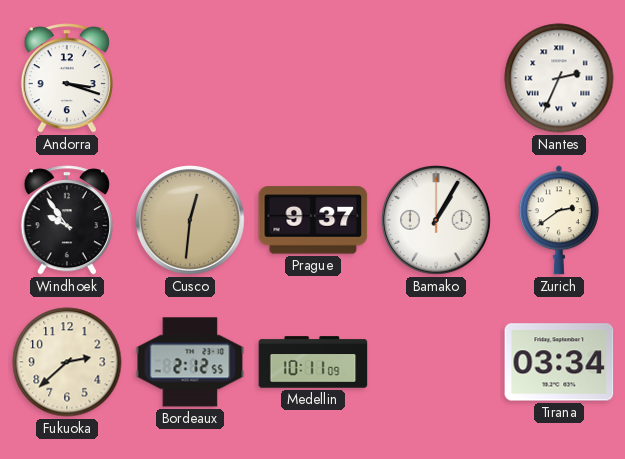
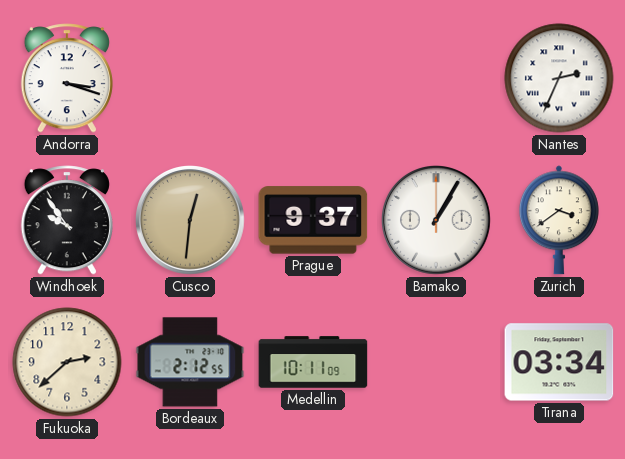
Zurich: 2:39 -> 3:39 (559, 220)
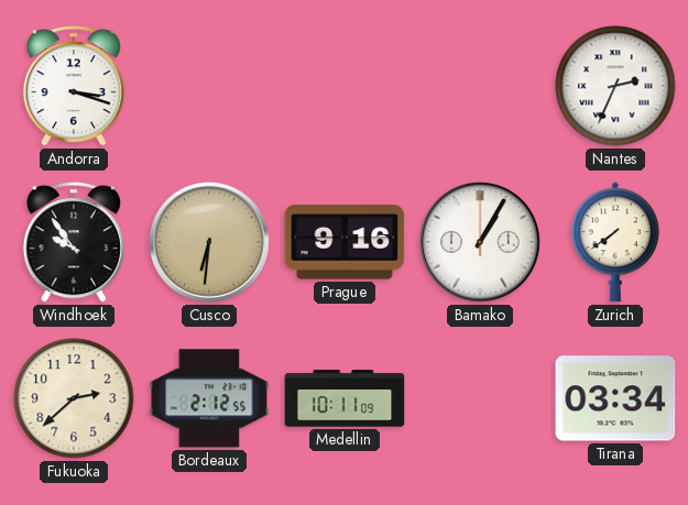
Cusco: 12:31 -> 6:31 (210, 243)
Prague: 9:37 -> 9:16 (345, 242)
Zurich: 3:39 -> 7:39 (615, 242)
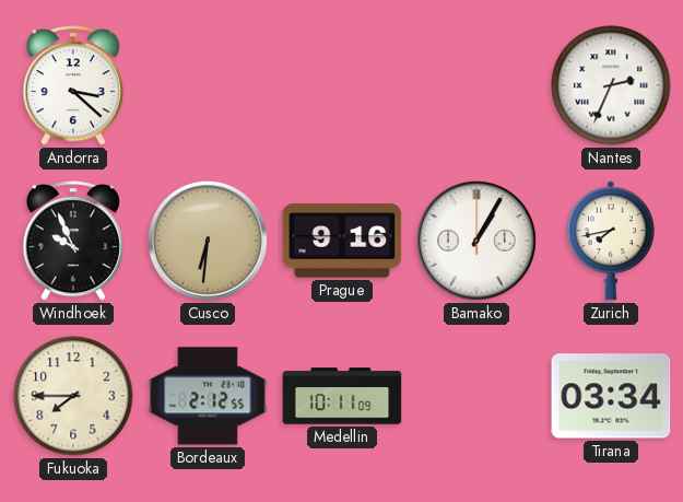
Andorra: 3:18 -> 3:22 (73, 85)
Windhoek: 9:54 -> 9:56 (73, 241)
Zurich: 7:39 -> 7:43 (611, 241)
Fukuoka: 2:38 -> 7:45 (73, 396)
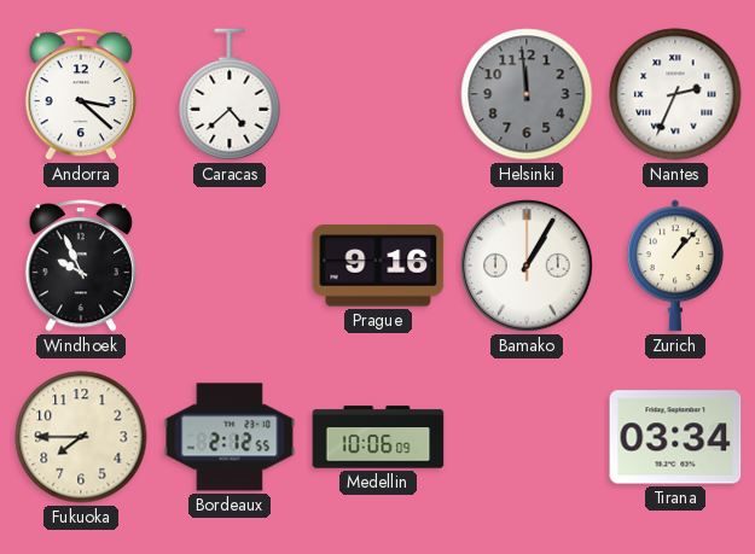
Caracas: none -> 4:38 (230, 94)
Helsinki: none -> 11:59 (527, 94)
Cusco: 6:31 -> none (209, 242)
Zurich: 7:43 -> 1:07 (675, 266)
Medellin: 10:11 -> 10:06 (378, 437)
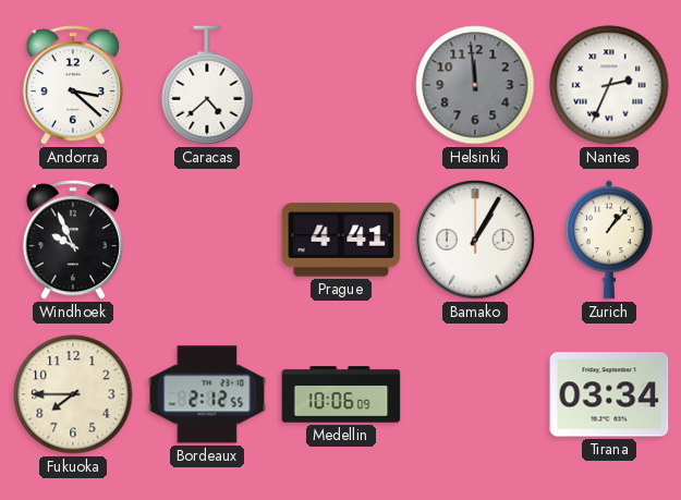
Prague: 9:16 -> 4:41 (341, 240)
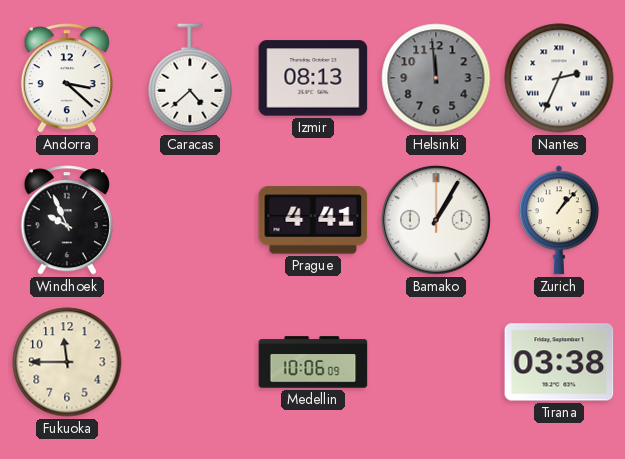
Izmir: none -> 08:13 (313, 78)
Fukuoka: 7:45 -> 11:45 (67, 362)
Bordeaux: 2:12 -> none (207, 394)
Tirana: 03:34 -> 03:38 (559, 362)
